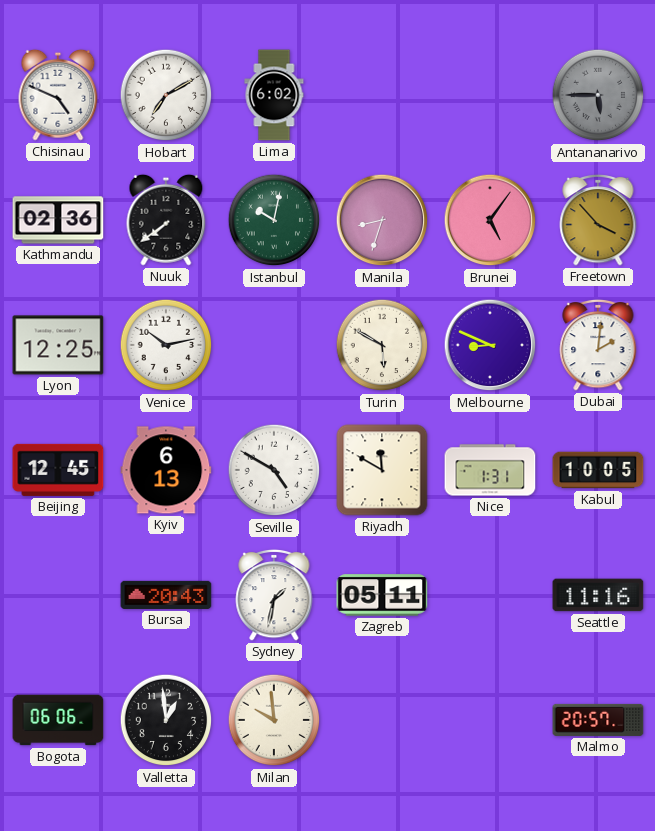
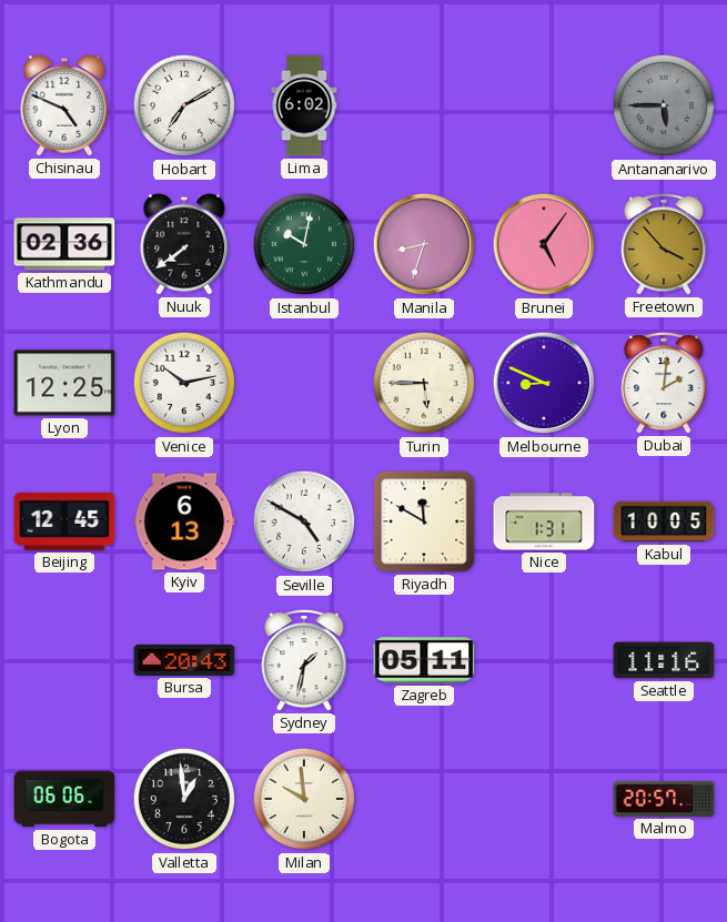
Turin: 5:50 -> 5:45 (424, 383)
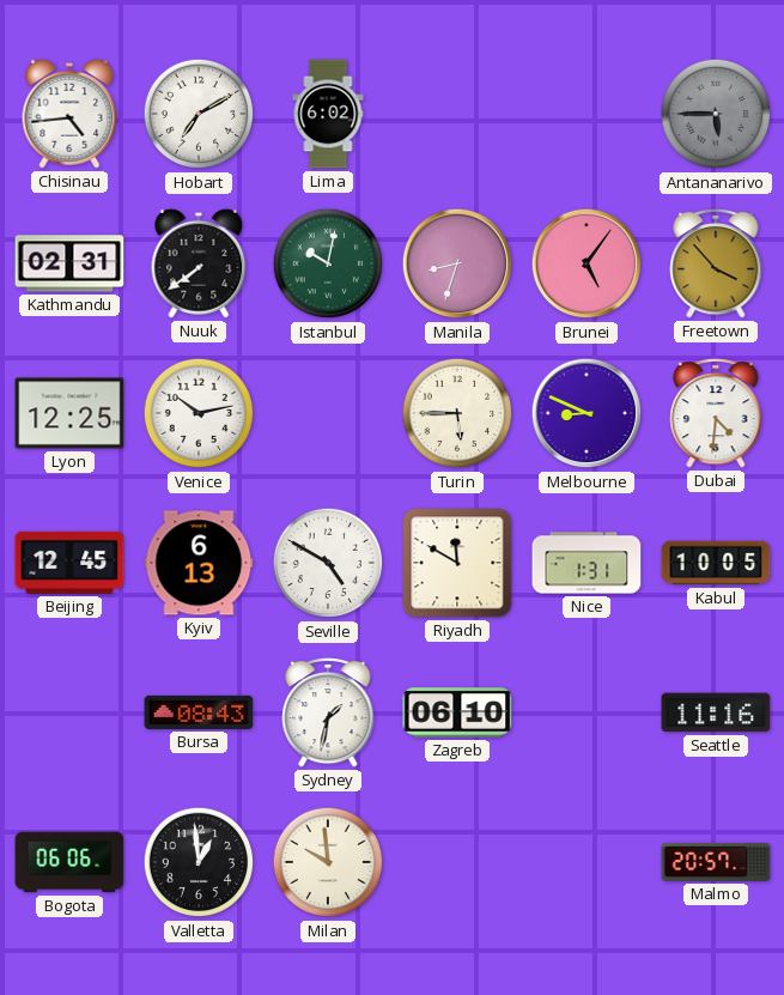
Chisinau: 4:49 -> 4:44 (69, 114)
Kathmandu: 02:36 -> 02:31 (69, 263)
Dubai: 2:01 -> 4:31 (716, 413)
Bursa: 20:43 -> 08:43 (199, 712)
Zagreb: 05:11 -> 06:10 (457, 712)
